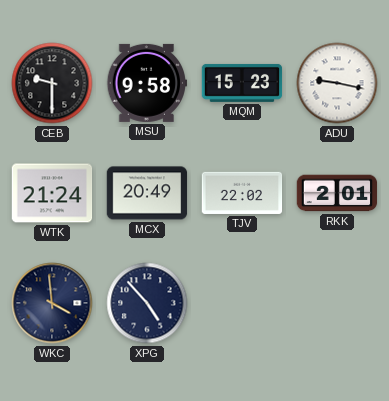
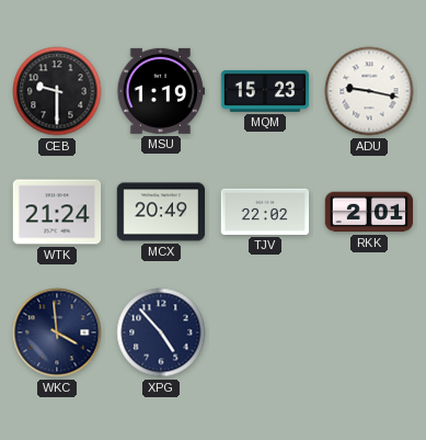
MSU: 9:58 -> 1:19 (161, 91)
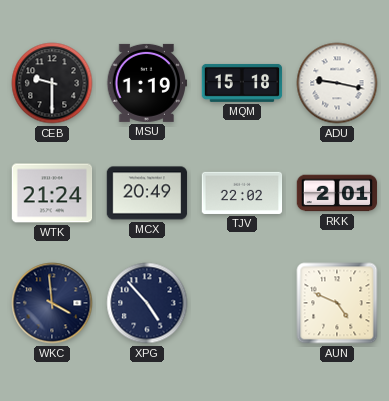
MQM: 15:23 -> 15:18 (242, 83)
AUN: none -> 4:49 (337, 303)
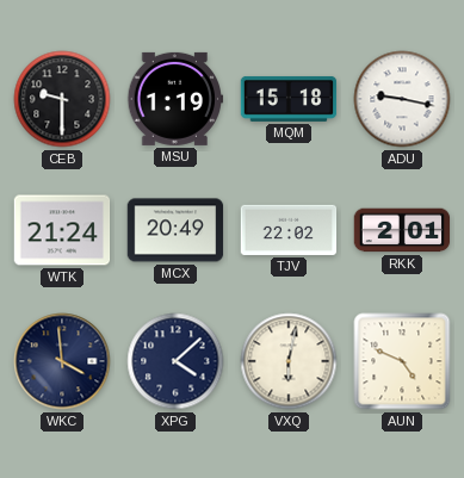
XPG: 4:53 -> 4:08 (175, 361)
VXQ: none -> 6:02 (289, 361)
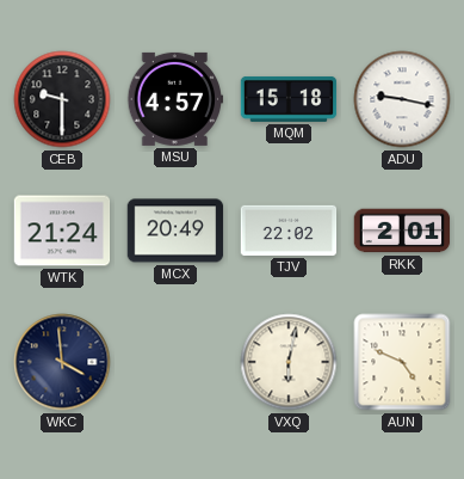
MSU: 1:19 -> 4:57 (175, 99)
XPG: 4:08 -> none (175, 361)
